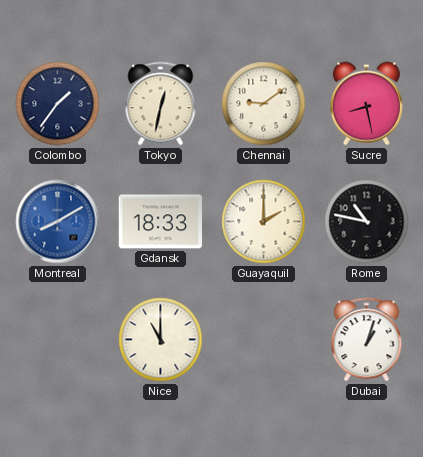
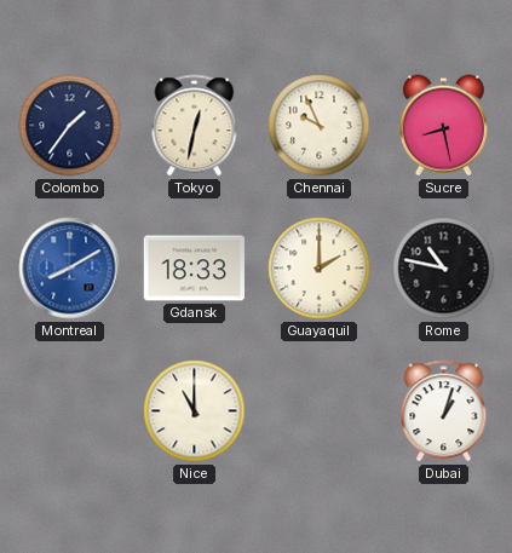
Chennai: 9:09 -> 9:56 (320, 126)
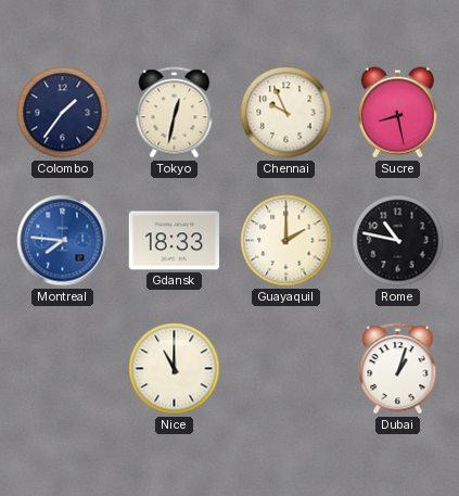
Montreal: 8:10 -> 7:46 (63, 241)
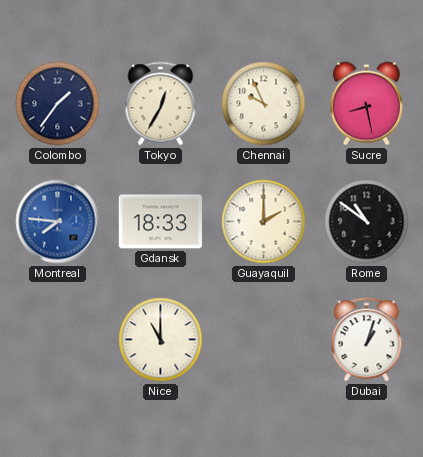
Tokyo: 12:32 -> 12:35 (161, 104)
Rome: 10:47 -> 10:51 (367, 222)
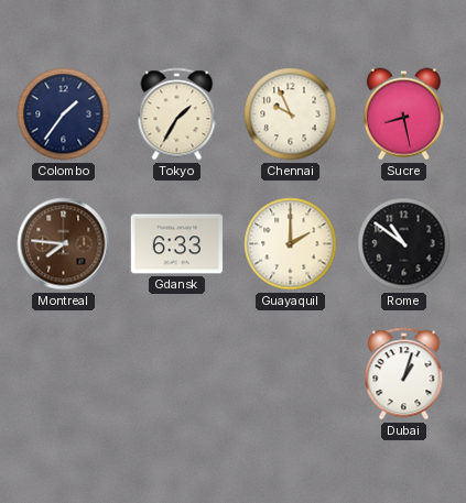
Tokyo: 12:35 -> 1:35 (177, 114)
Montreal dial: blue -> brown (64, 244)
Gdansk: 18:33 -> 6:33 (176, 244)
Nice: 11:00 -> none (161, 340)
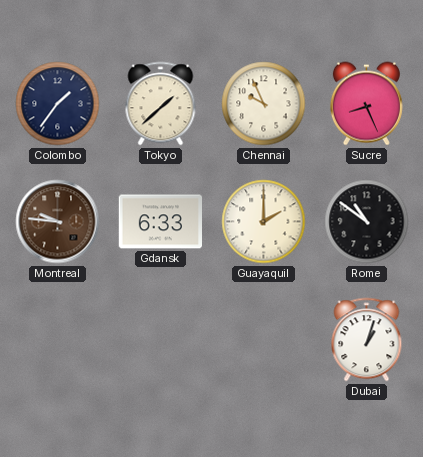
Tokyo: 1:35 -> 1:38 (161, 104)
Sucre: 8:28 -> 8:26 (366, 104)
Montreal: 7:46 -> 9:46 (58, 222)
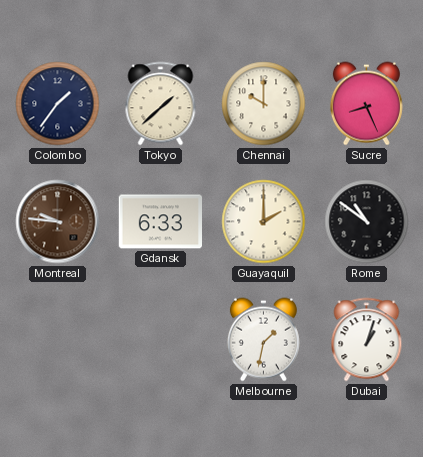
Chennai: 9:56 -> 10:00 (264, 104)
Melbourne: none -> 1:32 (263, 340)
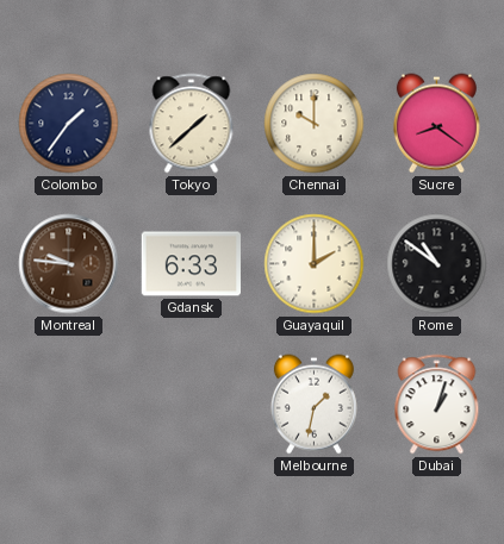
Sucre: 8:26 -> 8:21 (436, 124)
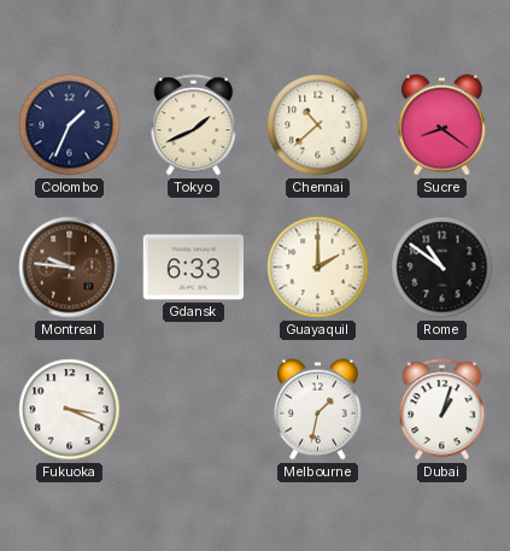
Colombo: 1:36 -> 1:34 (70, 125)
Tokyo: 1:38 -> 1:41 (194, 125)
Chennai: 10:00 -> 10:38 (318, 125)
Fukuoka: none -> 3:19 (70, 410)
